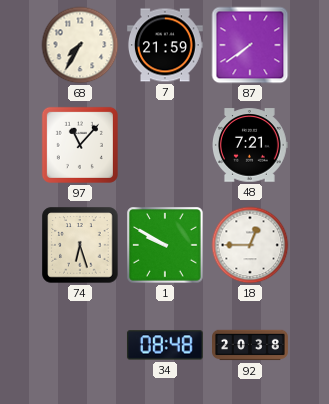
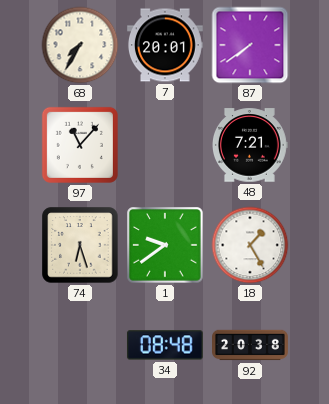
7: 21:59 -> 20:01 (166, 45)
1: 9:50 -> 9:39 (165, 245)
18: 12:45 -> 1:25 (250, 245)
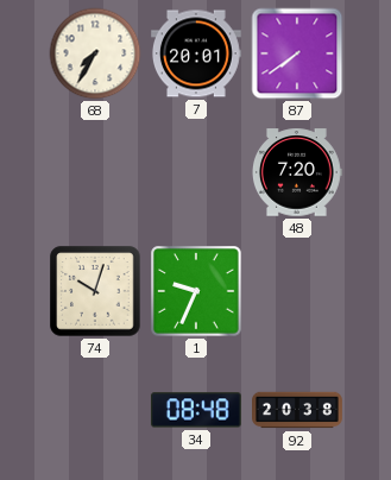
97: 11:07 -> none (80, 145)
48: 7:21 -> 7:20 (297, 172)
74: 6:27 -> 10:03 (95, 291)
1: 9:39 -> 9:34 (196, 291)
18: 1:25 -> none (250, 245)
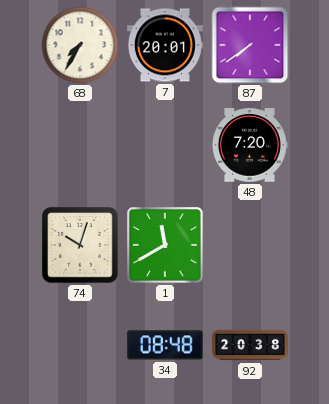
1: 9:34 -> 11:40 (165, 245)
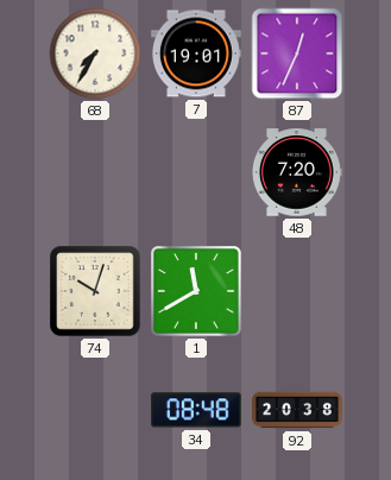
7: 20:01 -> 19:01 (197, 53)
87: 7:39 -> 12:34 (297, 53)
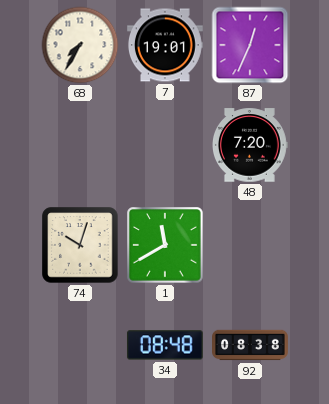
92: 20:38 -> 08:38 (250, 345)
